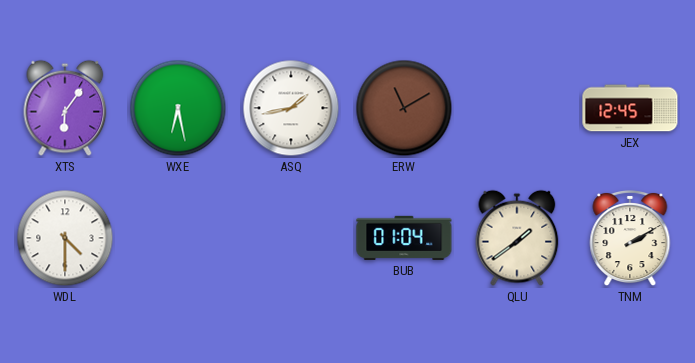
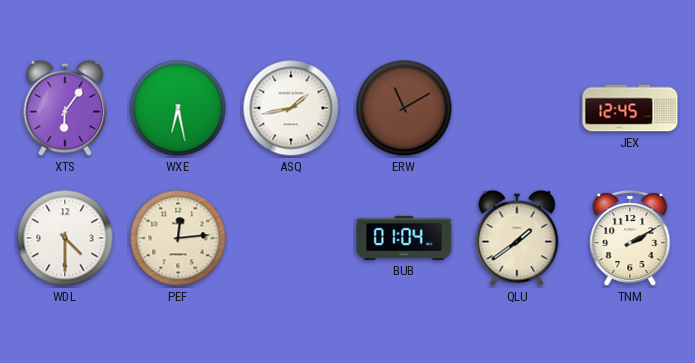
PEF: none -> 12:14 (178, 238)
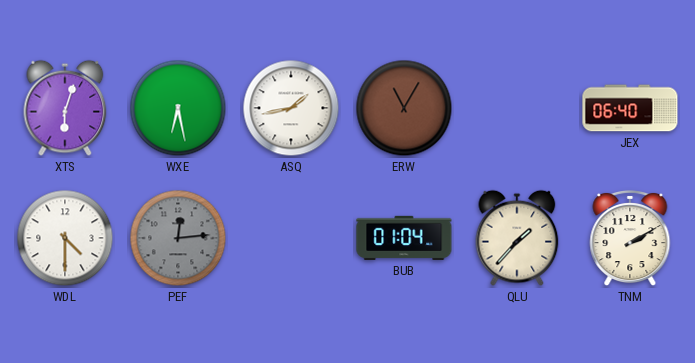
XTS: 6:06 -> 6:03 (65, 108)
ERW: 11:10 -> 11:05 (404, 108)
JEX: 12:45 -> 06:40 (630, 108)
PEF dial: cream -> grey (178, 238)
QLU: 1:39 -> 1:37 (517, 238)
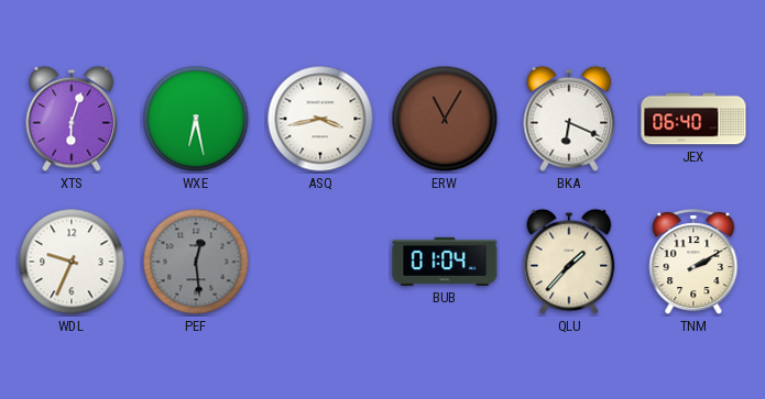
ASQ: 1:43 -> 3:43 (320, 119)
BKA: none -> 6:19 (569, 119)
WDL: 4:30 -> 9:34 (72, 262)
PEF: 12:14 -> 12:29 (196, 262)
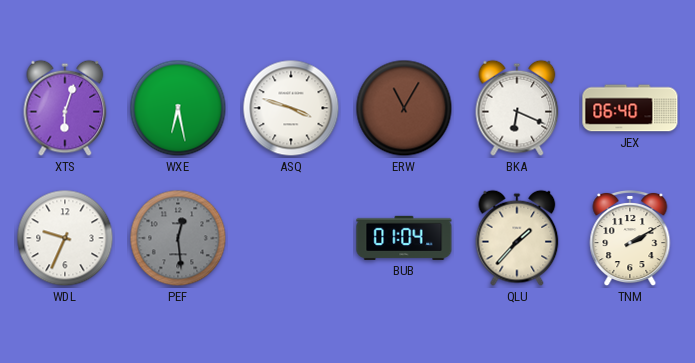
ASQ: 3:43 -> 3:48 (291, 108)
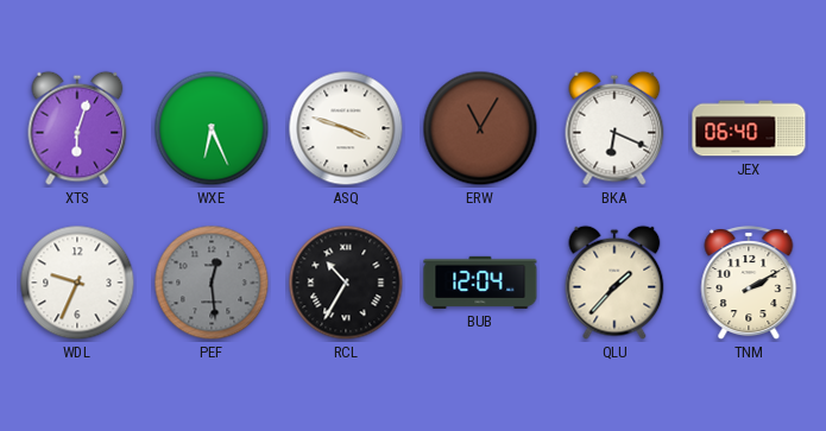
WXE: 6:28 -> 6:26 (212, 128)
RCL: none -> 10:35 (346, 283)
BUB: 01:04 -> 12:04 (480, 283)
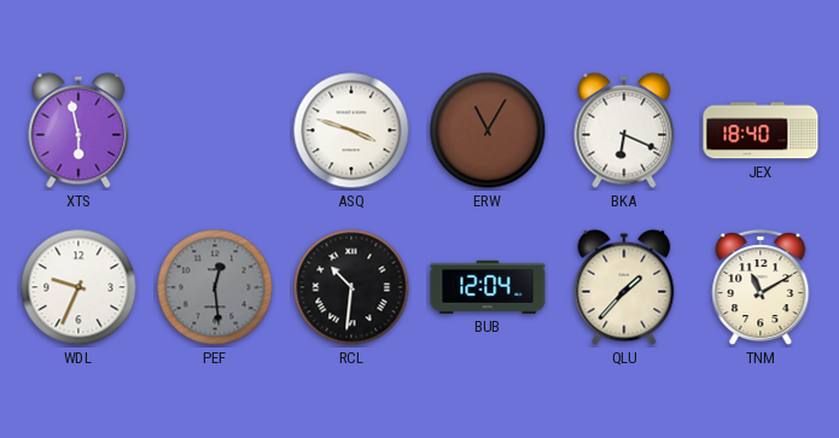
XTS: 6:03 -> 5:58 (78, 130)
WXE: 6:26 -> none (212, 128)
JEX: 06:40 -> 18:40 (761, 130)
RCL: 10:35 -> 10:31 (351, 287)
TNM: 2:10 -> 11:10 (761, 287)
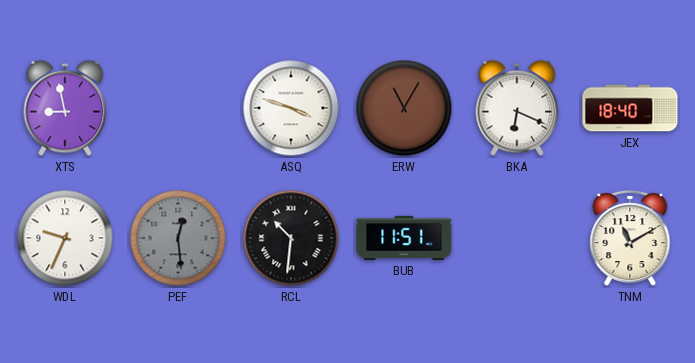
XTS: 5:58 -> 8:58 (65, 108)
BUB: 12:04 -> 11:51 (404, 238)
QLU: 1:37 -> none (624, 287)
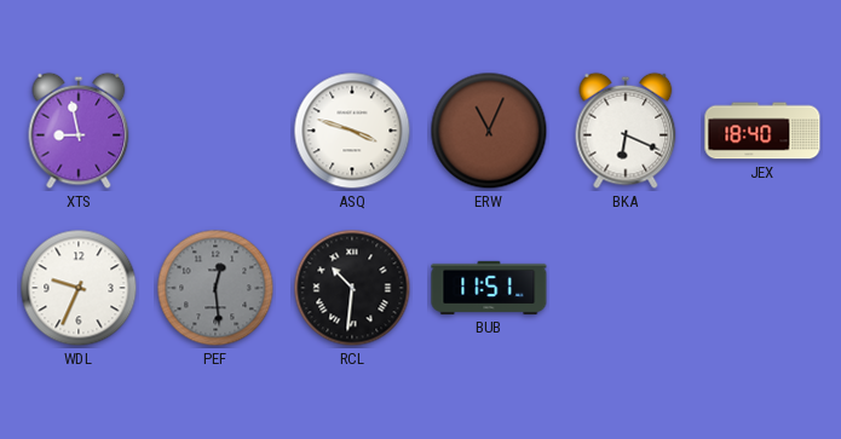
ERW: 11:05 -> 11:04 (489, 131)
TNM: 11:10 -> none (630, 238)
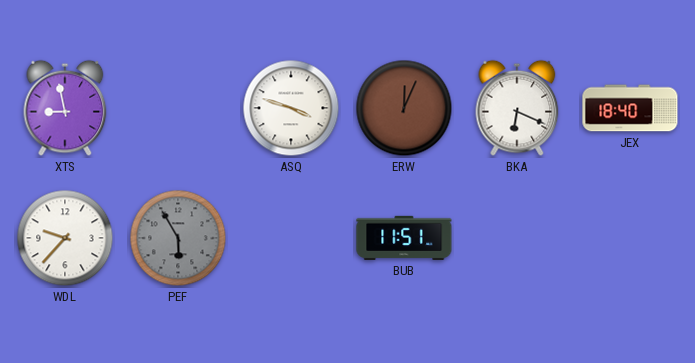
ERW: 11:04 -> 12:04 (404, 108)
WDL: 9:34 -> 9:37 (65, 238)
PEF: 12:29 -> 5:55 (178, 238)
RCL: 10:31 -> none (352, 288)
